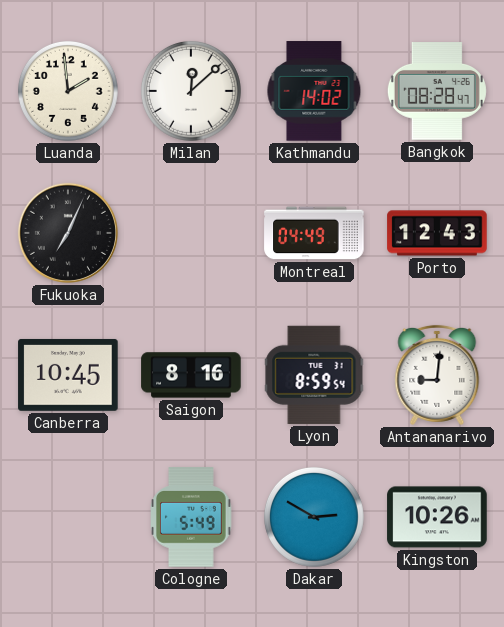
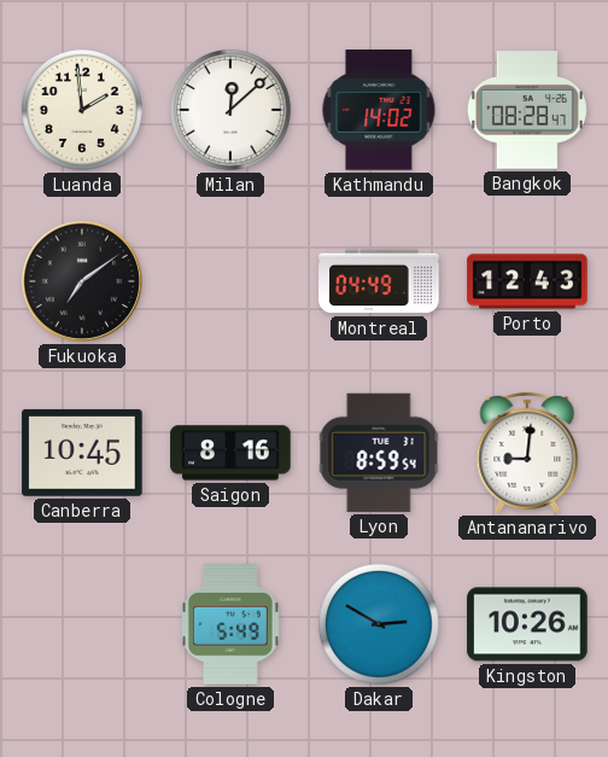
Fukuoka: 7:04 -> 7:09 (82, 281)
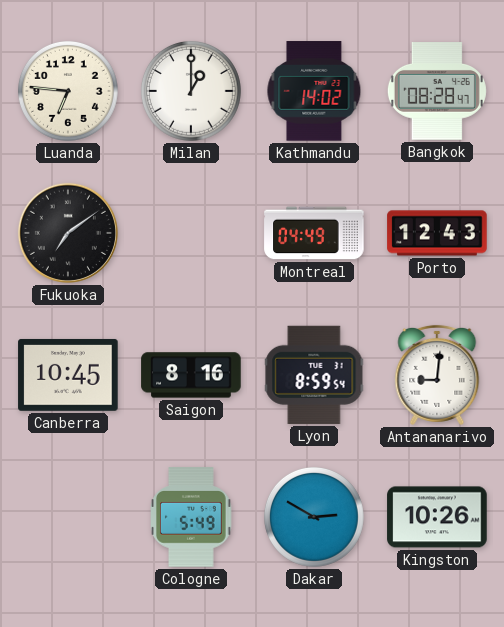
Luanda: 1:59 -> 6:46 (68, 91)
Milan: 12:08 -> 1:00 (191, 91)
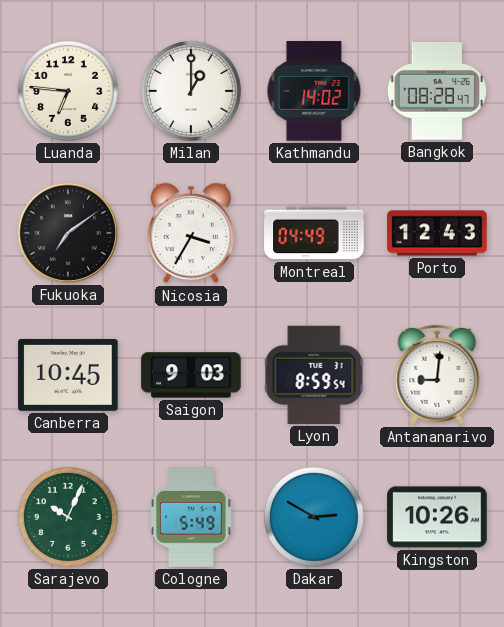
Nicosia: none -> 3:35 (191, 233)
Saigon: 8:16 -> 9:03 (191, 375)
Sarajevo: none -> 10:04 (68, 517)
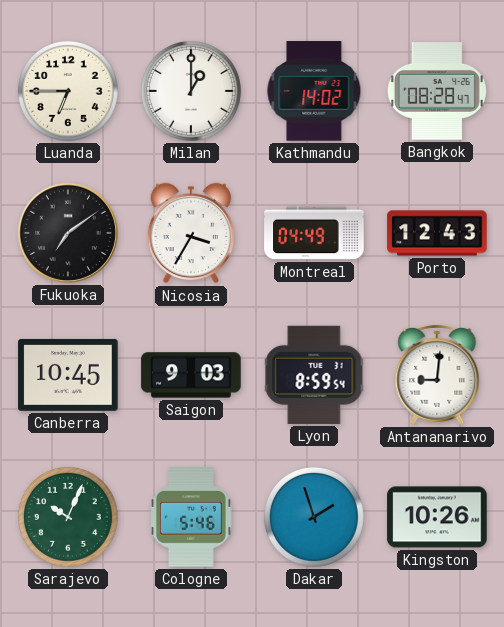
Luanda: 6:46 -> 6:45 (68, 91)
Cologne: 5:49 -> 5:46 (191, 517)
Dakar: 2:50 -> 1:57 (314, 517)
